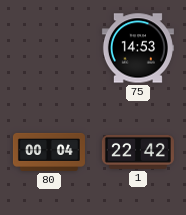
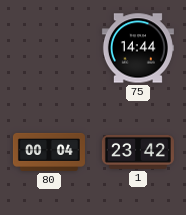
75: 14:53 -> 14:44 (138, 48)
1: 22:42 -> 23:42 (138, 152)
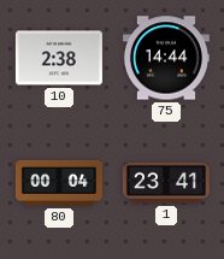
10: none -> 2:38 (59, 58)
1: 23:42 -> 23:41 (166, 183)
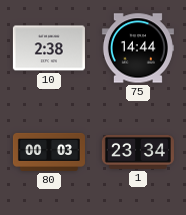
80: 00:04 -> 00:03 (49, 152)
1: 23:41 -> 23:34 (138, 152)
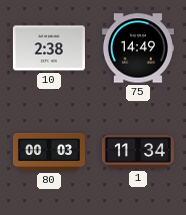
75: 14:44 -> 14:49 (138, 48)
1: 23:34 -> 11:34 (138, 152)
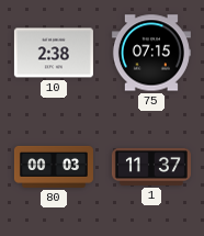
75: 14:49 -> 07:15 (151, 53)
1: 11:34 -> 11:37 (151, 167)
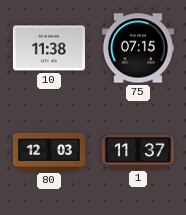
10: 2:38 -> 11:38 (49, 48)
80: 00:03 -> 12:03 (49, 152)
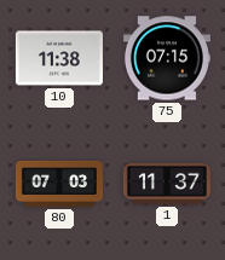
80: 12:03 -> 07:03 (59, 184)
